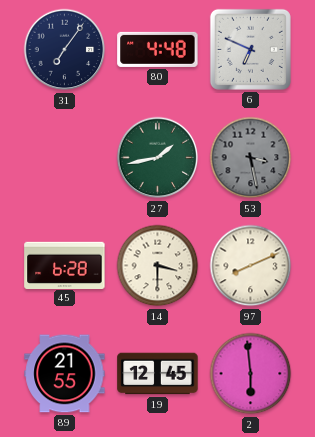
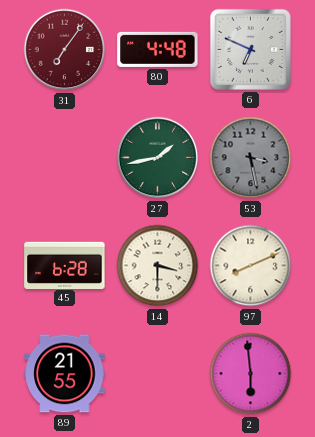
31 dial: navy -> burgundy (65, 50)
19: 12:45 -> none (158, 374)
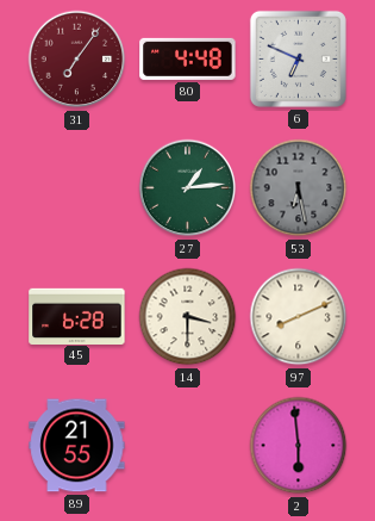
27: 1:43 -> 1:14 (188, 188)
53: 3:28 -> 6:28 (299, 188)
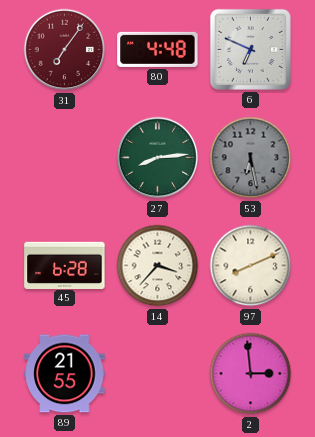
27: 1:14 -> 8:14 (158, 158)
14: 3:30 -> 3:37 (158, 266)
2: 5:59 -> 2:59 (251, 374)
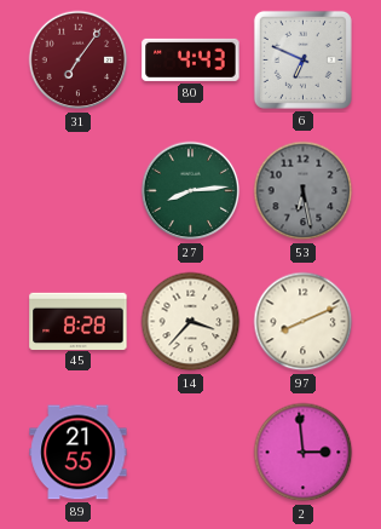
80: 4:48 -> 4:43 (191, 59)
45: 6:28 -> 8:28 (79, 321)
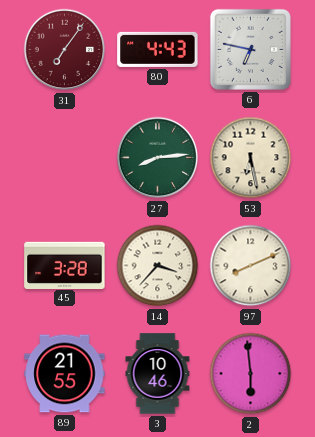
6: 6:49 -> 6:47 (250, 49)
53 dial: grey -> cream (251, 158)
45: 8:28 -> 3:28 (65, 265)
3: none -> 10:46 (158, 374)
2: 2:59 -> 5:59 (251, 374)
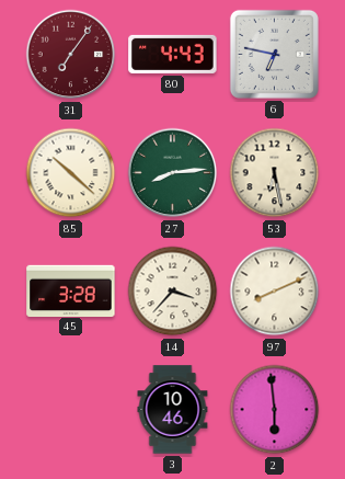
85: none -> 10:22 (71, 173)
89: 21:55 -> none (65, 374)
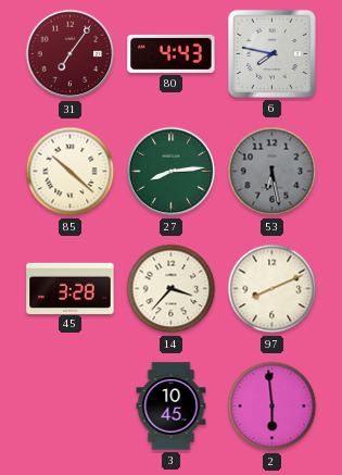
6: 6:47 -> 7:47 (271, 53)
53 dial: cream -> grey (273, 172)
3: 10:46 -> 10:45 (172, 407)
